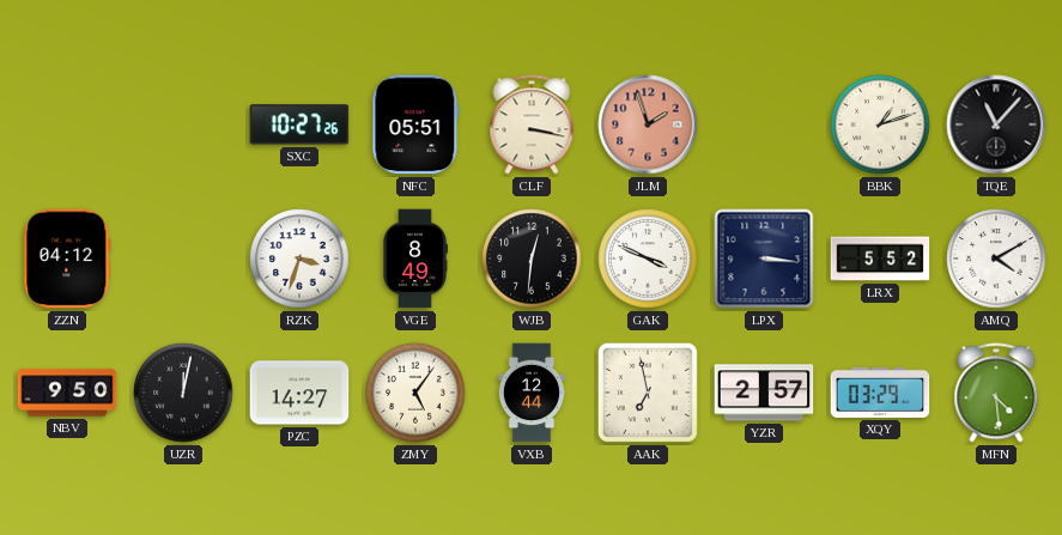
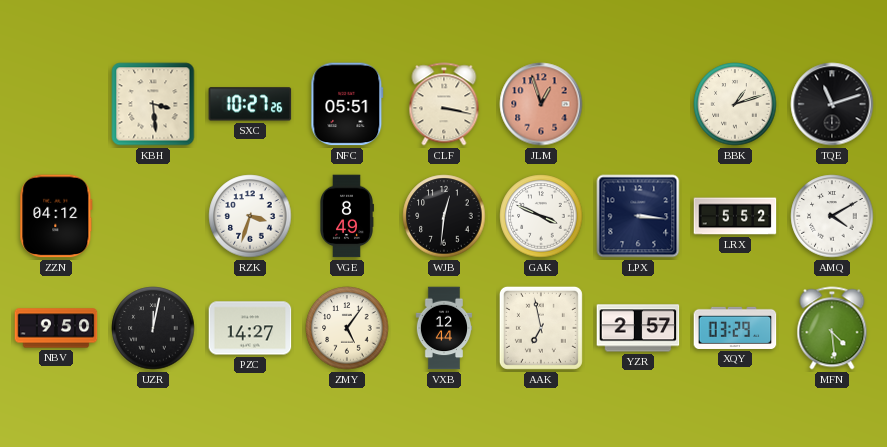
KBH: none -> 3:29 (153, 104)
JLM: 1:57 -> 12:57 (541, 104)
TQE: 11:07 -> 11:12 (832, 104)
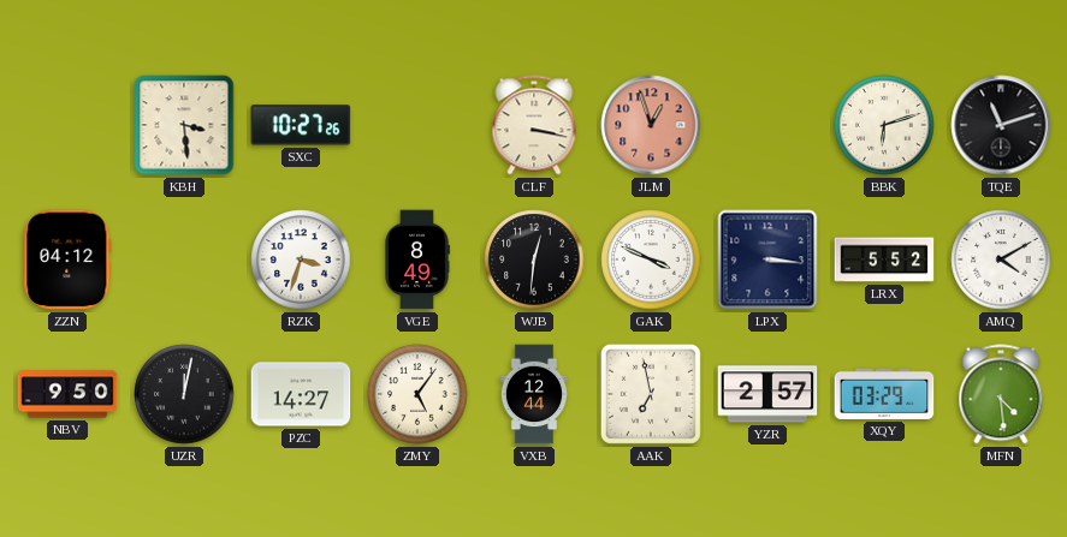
NFC: 05:51 -> none (347, 104)
BBK: 1:12 -> 6:12 (884, 125)
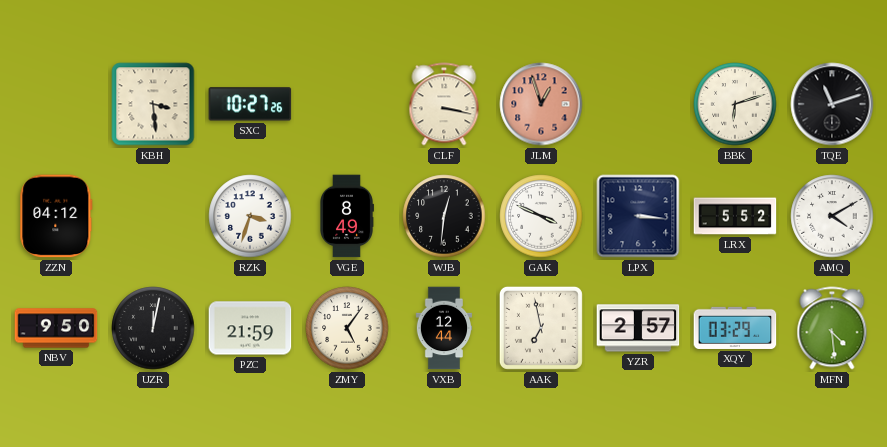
PZC: 14:27 -> 21:59 (250, 328)
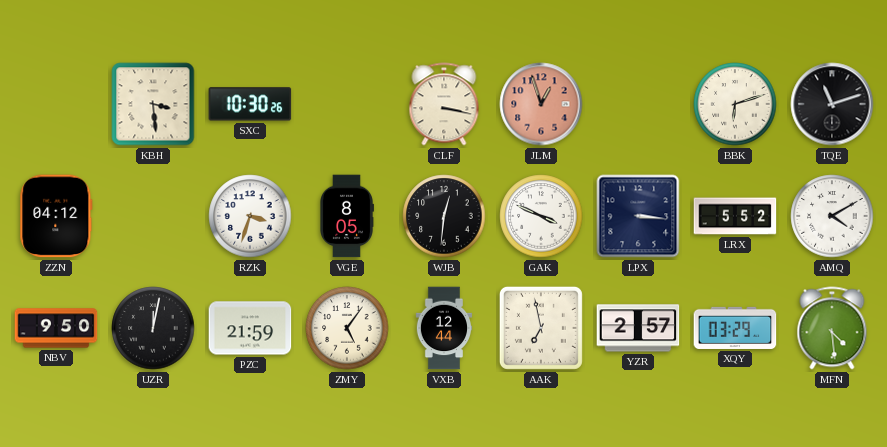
SXC: 10:27 -> 10:30 (250, 104)
VGE: 8:49 -> 8:05 (347, 216)
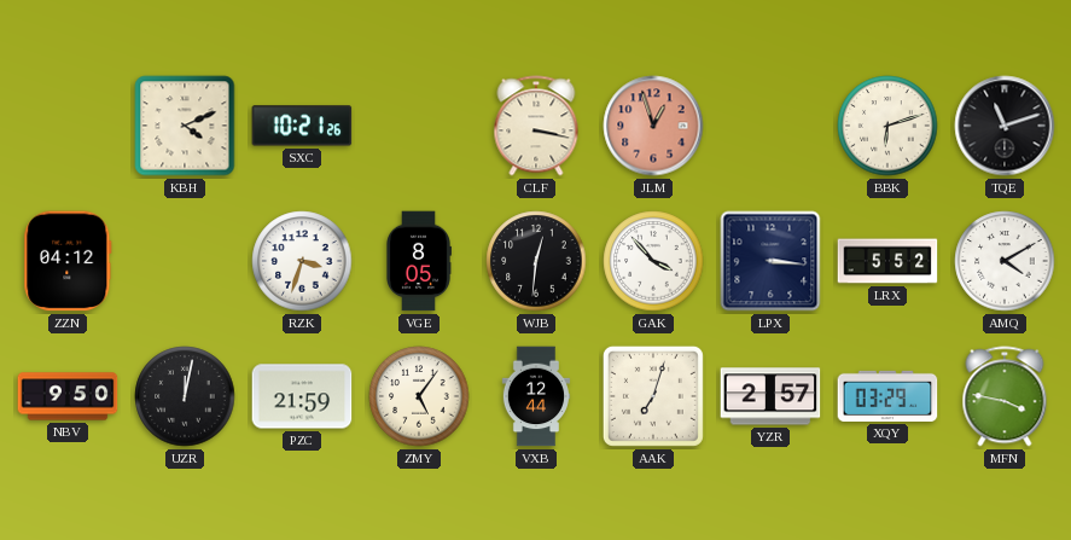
KBH: 3:29 -> 4:11 (185, 126)
SXC: 10:30 -> 10:21 (302, 126)
GAK: 3:49 -> 3:53 (653, 261)
AAK: 6:58 -> 7:03 (653, 396)
MFN: 4:29 -> 3:47 (1005, 396)
